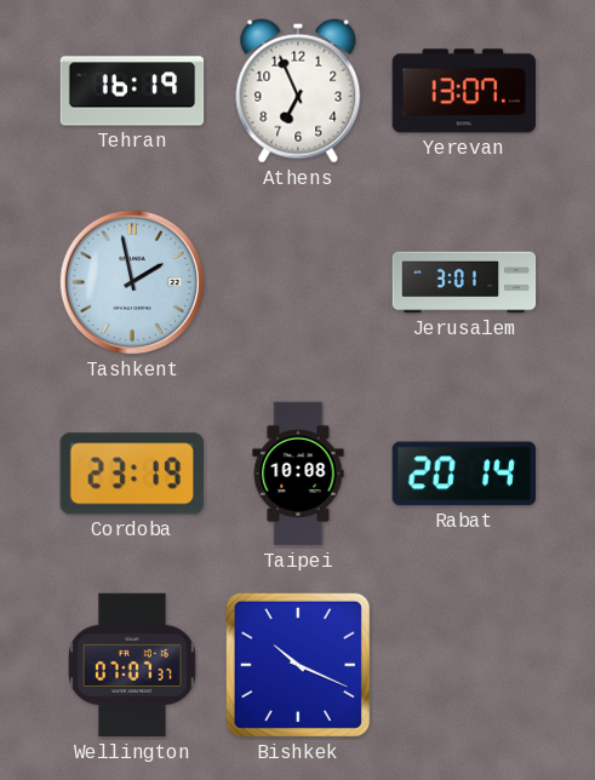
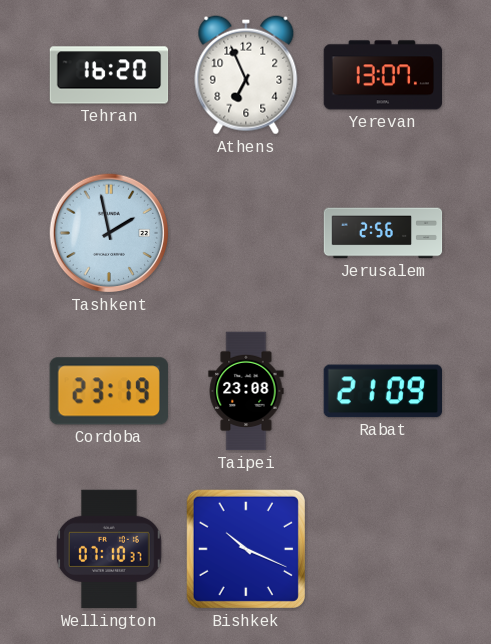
Tehran: 16:19 -> 16:20 (109, 75)
Jerusalem: 3:01 -> 2:56 (383, 233)
Taipei: 10:08 -> 23:08 (246, 391)
Rabat: 20:14 -> 21:09 (382, 391)
Wellington: 07:07 -> 07:10 (110, 549)
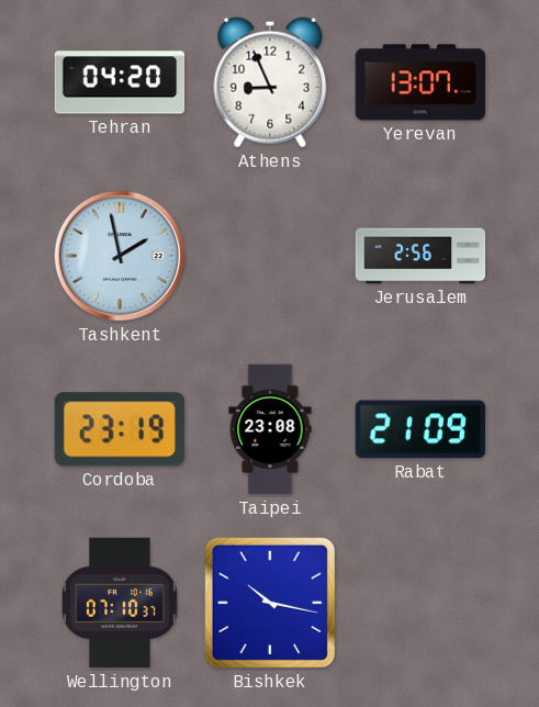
Tehran: 16:20 -> 04:20 (120, 82)
Athens: 6:56 -> 8:56 (270, 82)
Bishkek: 10:19 -> 10:17 (270, 603)
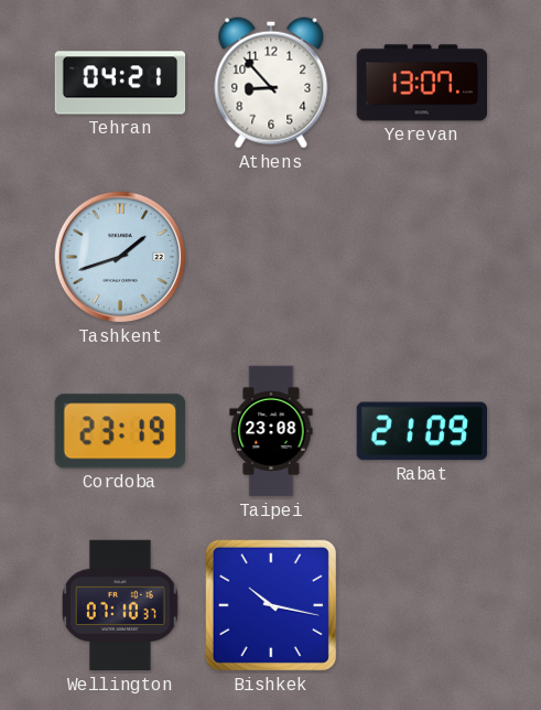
Tehran: 04:20 -> 04:21 (120, 83)
Athens: 8:56 -> 8:53 (271, 83)
Tashkent: 1:58 -> 1:42 (120, 257)
Jerusalem: 2:56 -> none (420, 256)
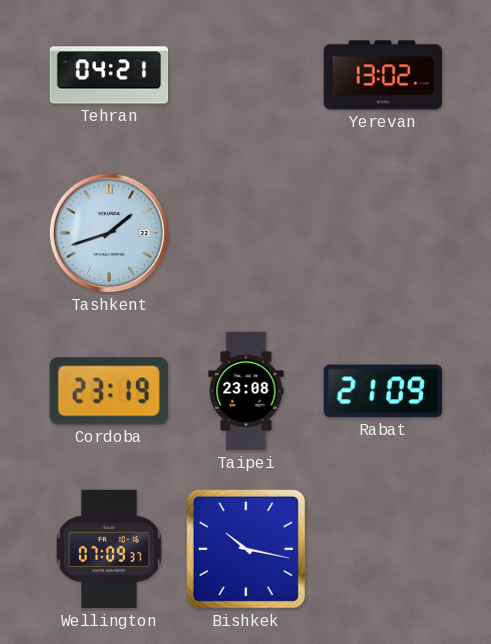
Athens: 8:53 -> none (271, 83)
Yerevan: 13:07 -> 13:02 (382, 75)
Wellington: 07:10 -> 07:09 (110, 549)
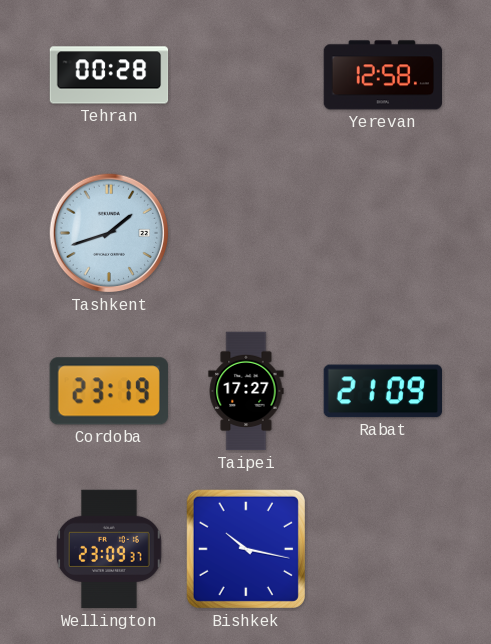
Tehran: 04:21 -> 00:28 (109, 75)
Yerevan: 13:02 -> 12:58 (382, 75)
Taipei: 23:08 -> 17:27 (246, 391)
Wellington: 07:09 -> 23:09 (110, 549)
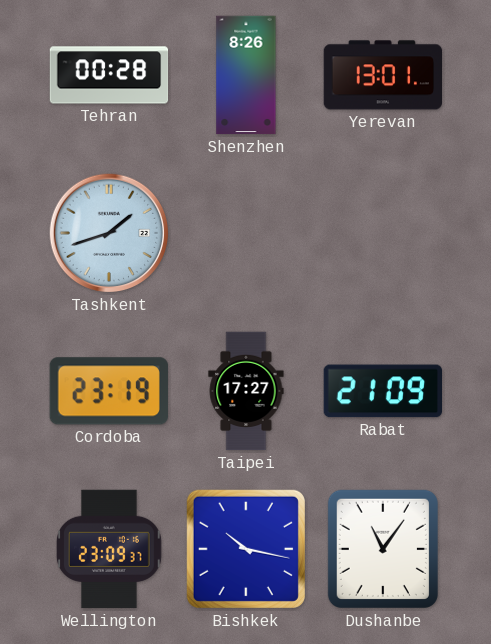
Shenzhen: none -> 8:26 (246, 75)
Yerevan: 12:58 -> 13:01 (382, 75)
Dushanbe: none -> 11:06 (383, 549)
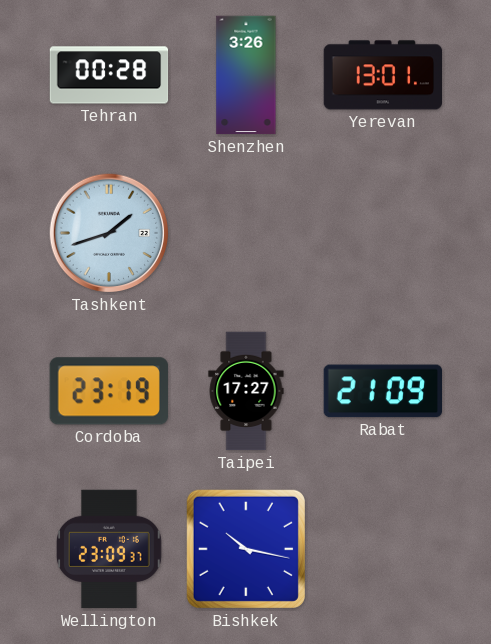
Shenzhen: 8:26 -> 3:26 (246, 75)
Dushanbe: 11:06 -> none (383, 549)
